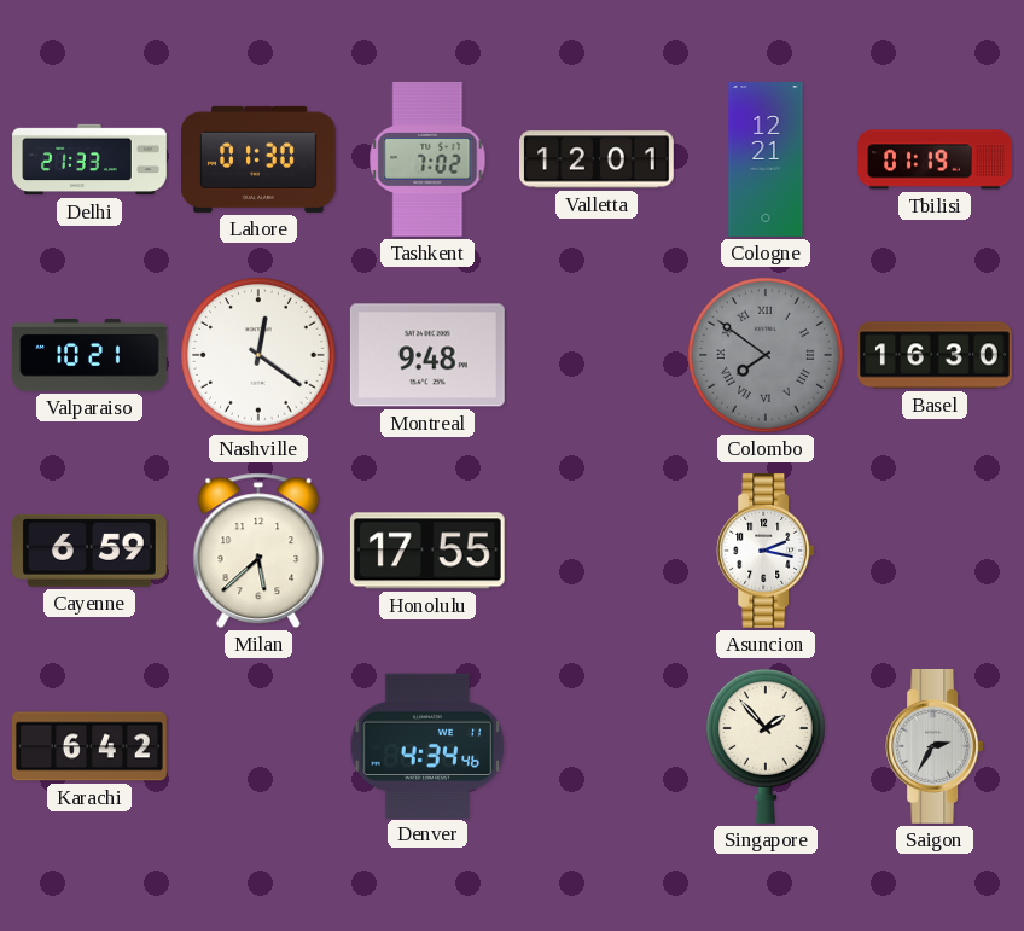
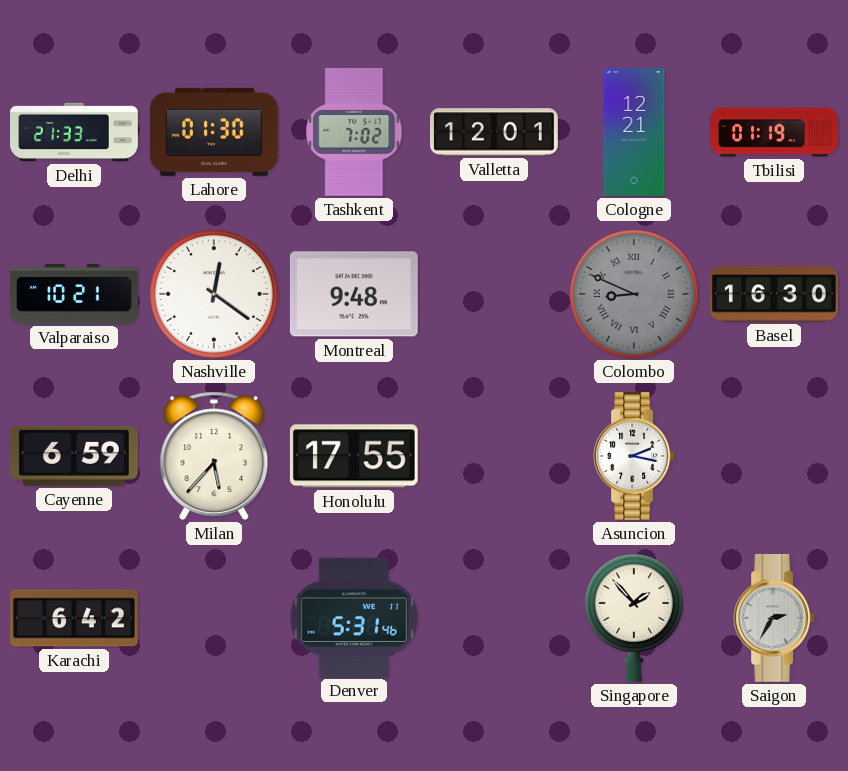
Colombo: 7:51 -> 8:49 (635, 295)
Milan: 5:38 -> 5:37 (214, 456)
Denver: 4:34 -> 5:31 (354, 617)
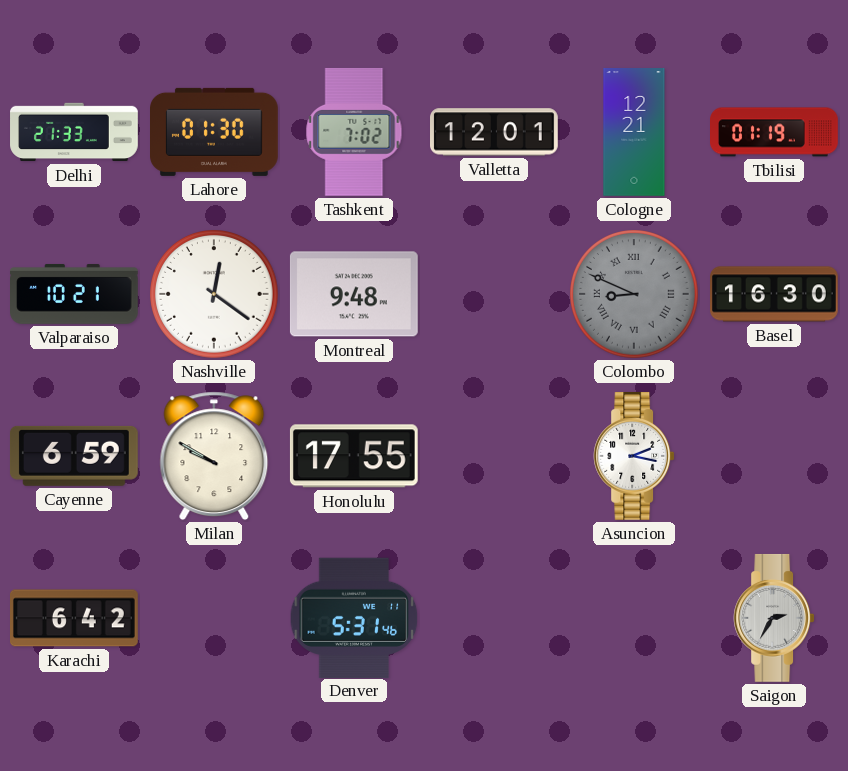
Milan: 5:37 -> 9:50 (214, 456)
Singapore: 1:53 -> none (634, 618)
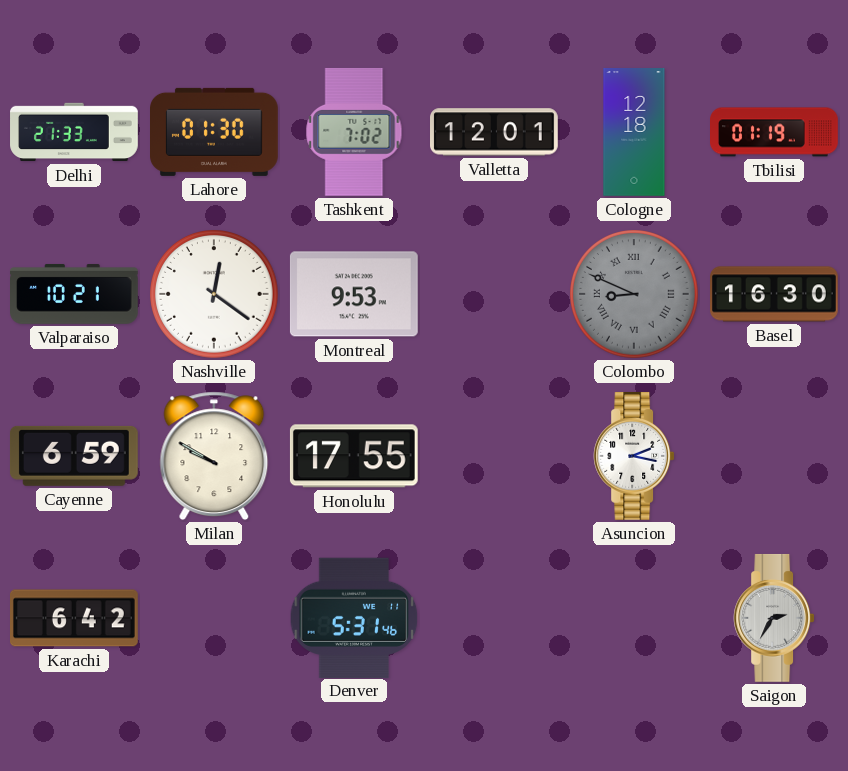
Cologne: 12:21 -> 12:18 (634, 133)
Montreal: 9:48 -> 9:53 (354, 294)
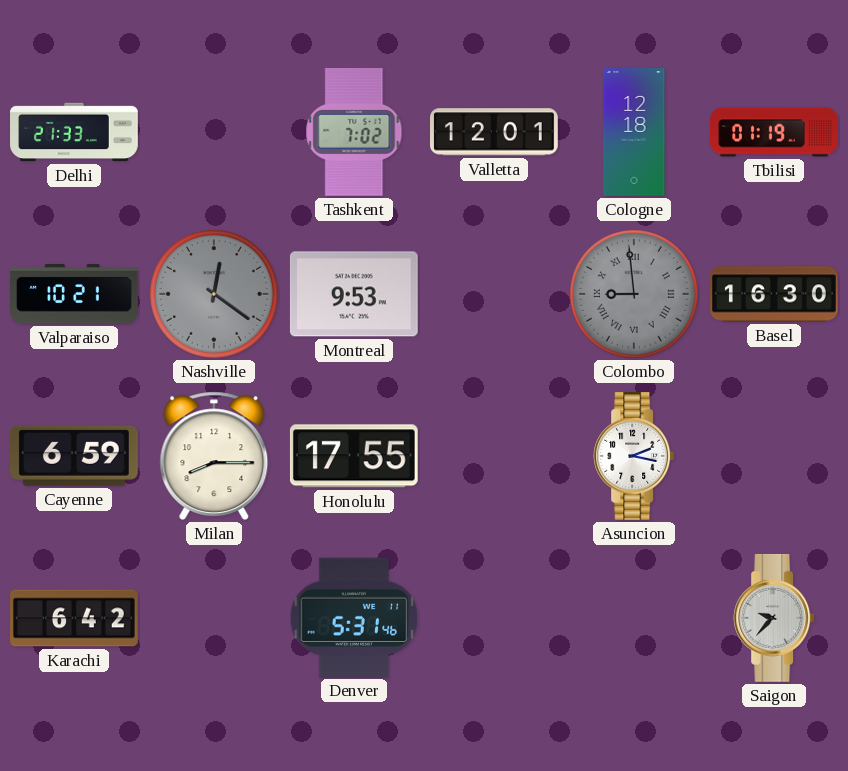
Lahore: 01:30 -> none (215, 132)
Nashville dial: white -> grey (215, 295)
Colombo: 8:49 -> 8:59 (635, 295)
Milan: 9:50 -> 8:15 (214, 456)
Saigon: 2:35 -> 9:37 (774, 618)
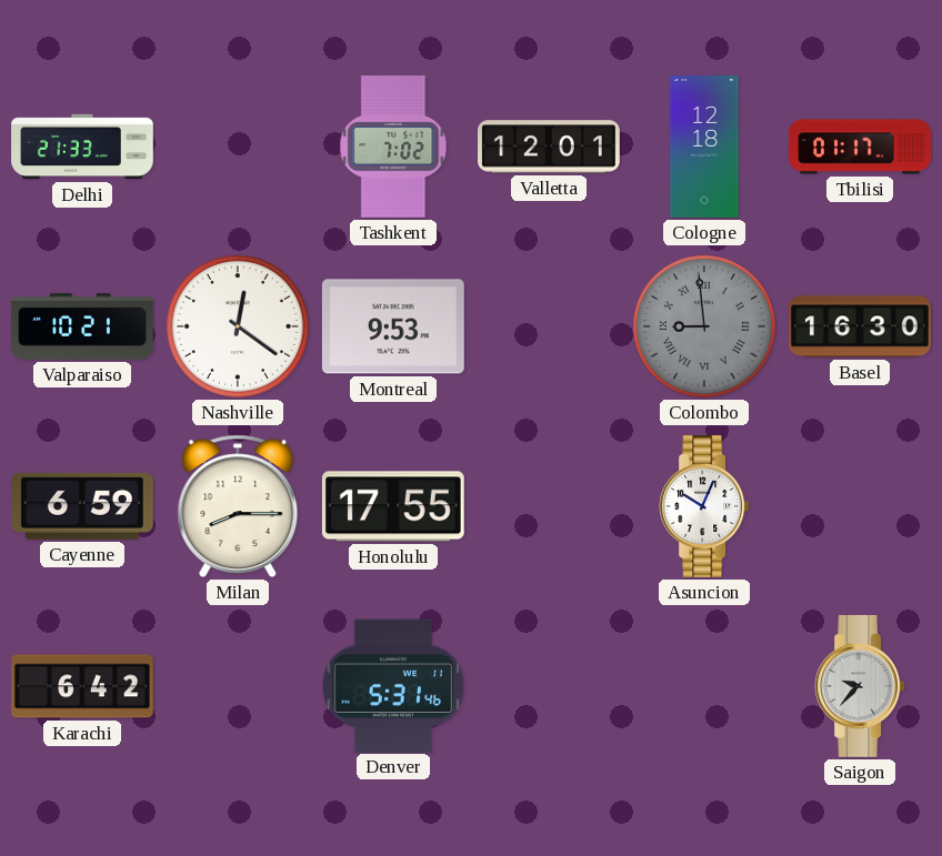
Tbilisi: 01:19 -> 01:17 (860, 147)
Nashville dial: grey -> white (239, 328)
Asuncion: 2:17 -> 10:04 (704, 506)
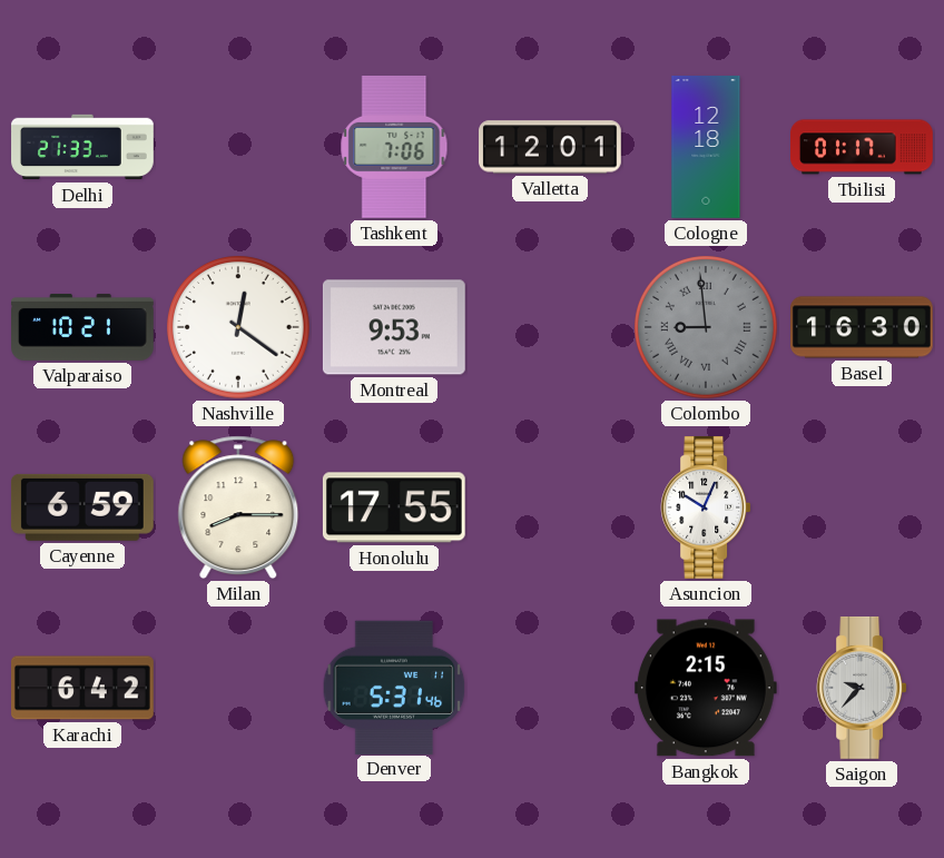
Tashkent: 7:02 -> 7:06 (394, 147)
Bangkok: none -> 2:15 (706, 688)
